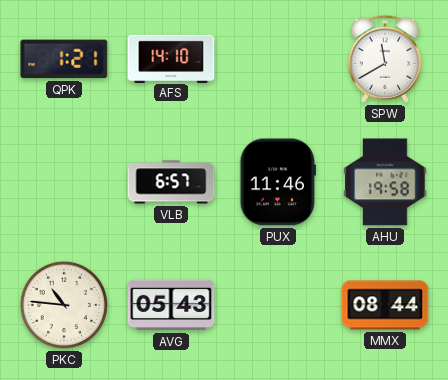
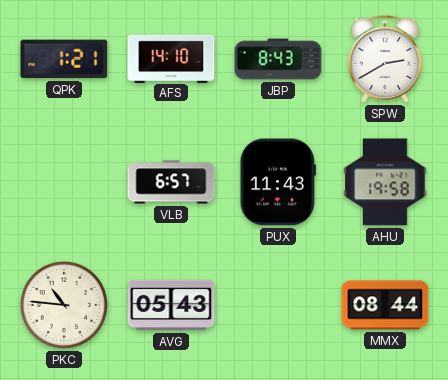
JBP: none -> 8:43 (278, 59)
SPW: 11:40 -> 2:40 (385, 59)
PUX: 11:46 -> 11:43 (278, 182)
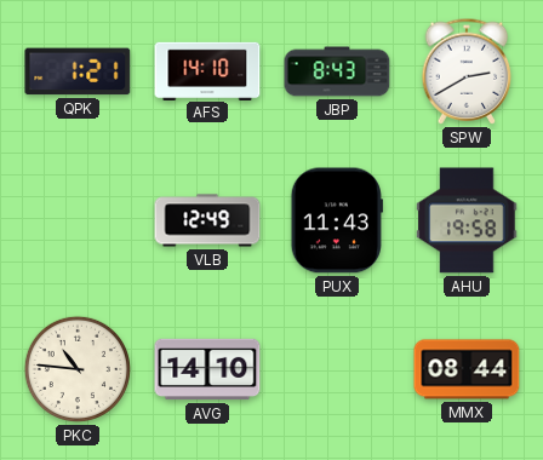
VLB: 6:57 -> 12:49 (207, 220)
AVG: 05:43 -> 14:10 (207, 369)
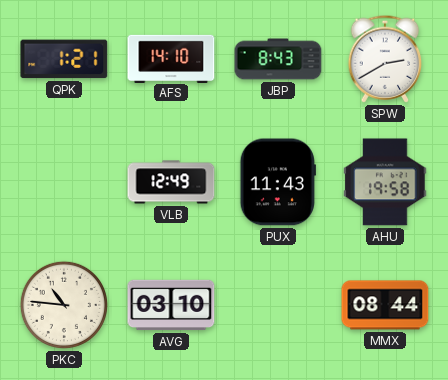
AVG: 14:10 -> 03:10 (171, 305)
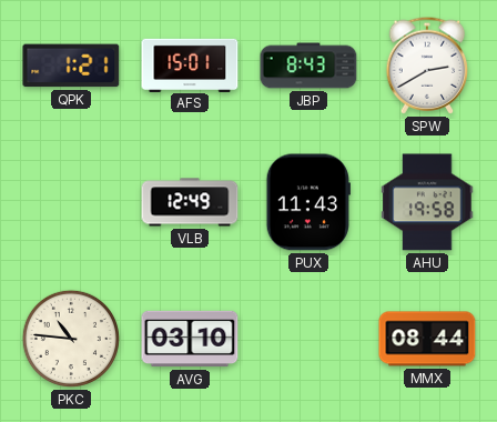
AFS: 14:10 -> 15:01 (190, 64)
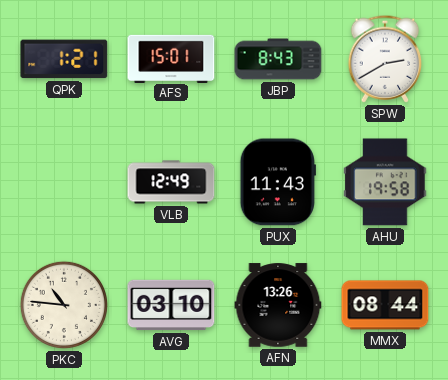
AFN: none -> 13:26 (278, 305)
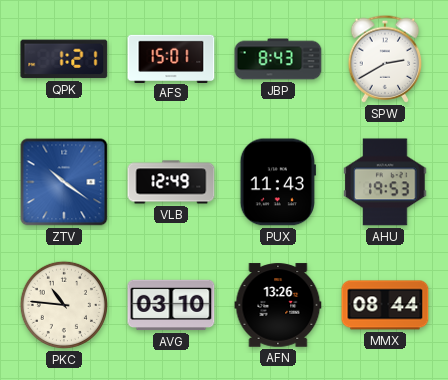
ZTV: none -> 10:21 (64, 182)
AHU: 19:58 -> 19:53 (385, 182)
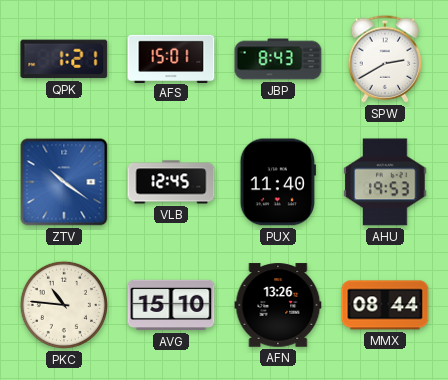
VLB: 12:49 -> 12:45 (171, 182)
PUX: 11:43 -> 11:40 (278, 182)
AVG: 03:10 -> 15:10 (171, 305)
